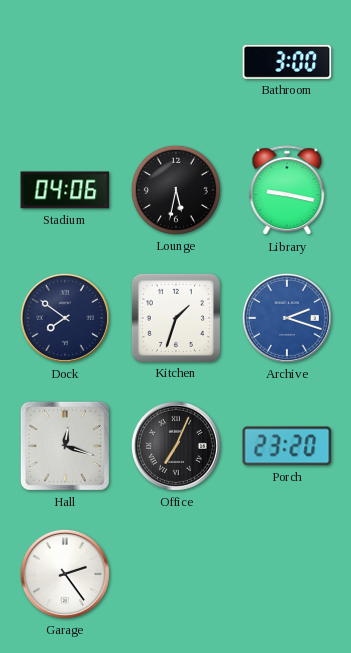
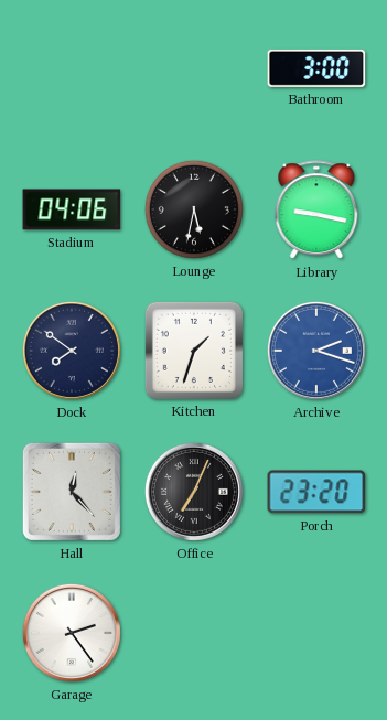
Hall: 12:18 -> 12:23 (72, 492)
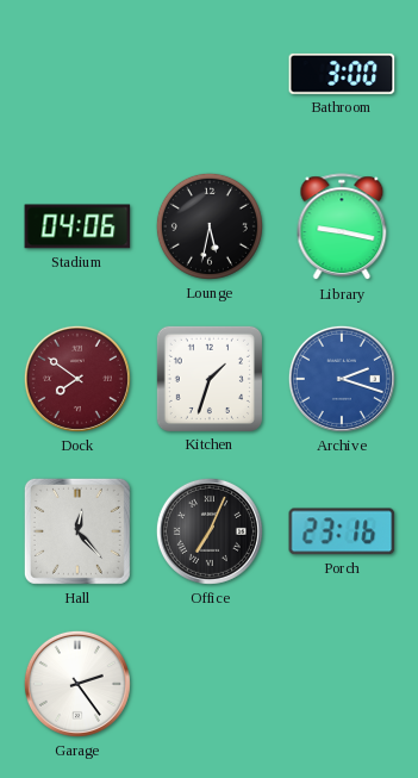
Dock dial: navy -> burgundy (77, 379)
Porch: 23:20 -> 23:16 (342, 531)
